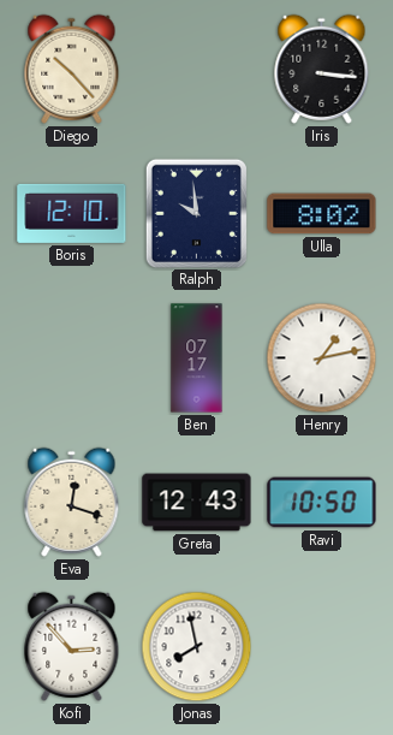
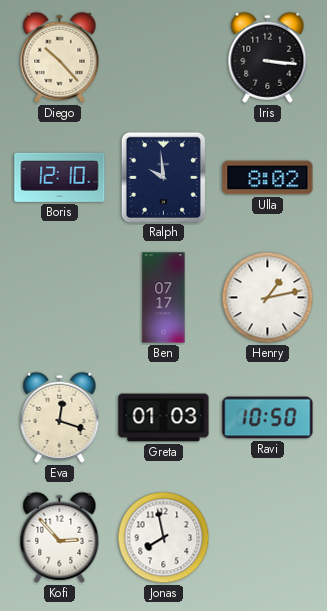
Greta: 12:43 -> 01:03 (164, 418)
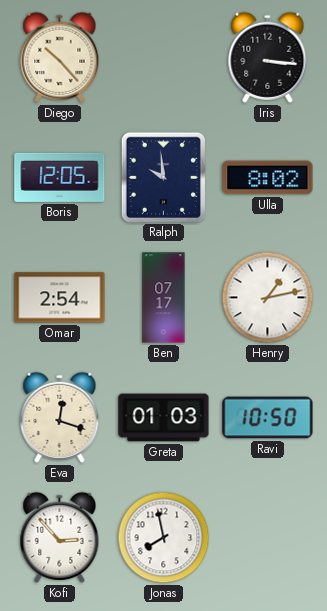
Boris: 12:10 -> 12:05 (60, 177)
Omar: none -> 2:54 (60, 298)
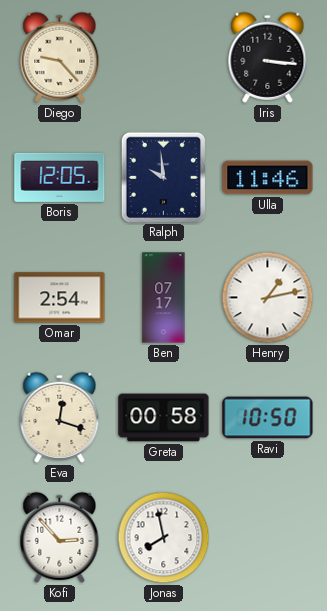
Diego: 10:23 -> 9:23 (60, 57)
Ulla: 8:02 -> 11:46 (268, 178)
Greta: 01:03 -> 00:58 (164, 418)
